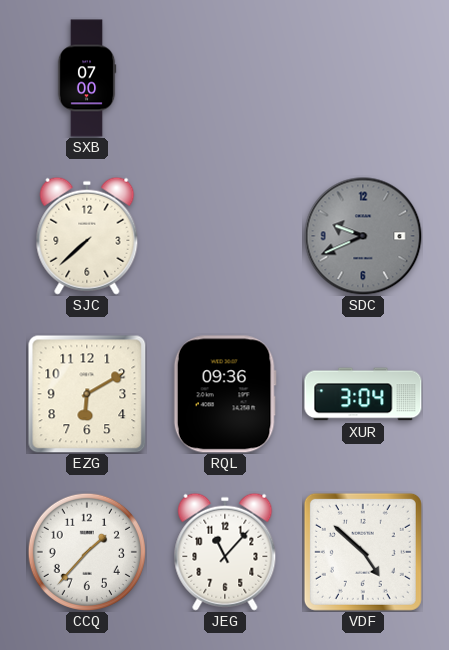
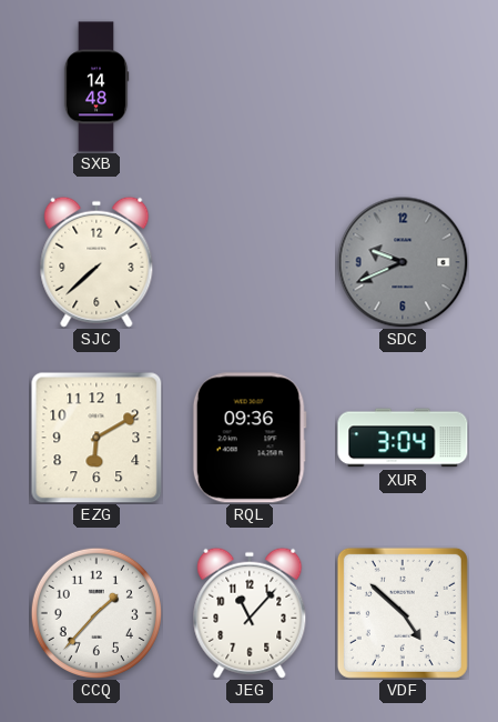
SXB: 07:00 -> 14:48 (96, 87)
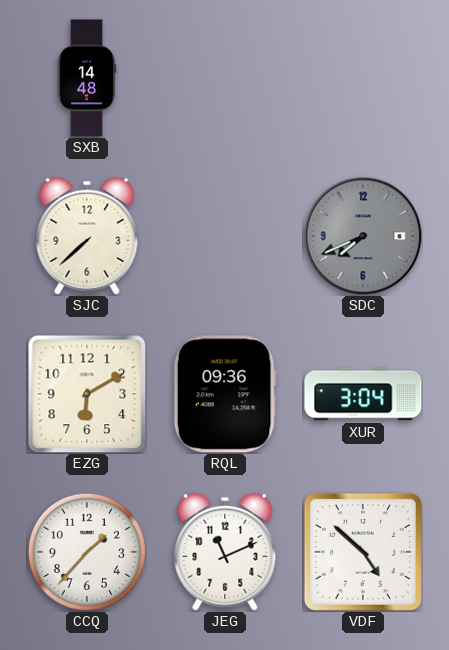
SDC: 9:41 -> 7:41 (363, 236)
JEG: 11:07 -> 11:11 (225, 552)
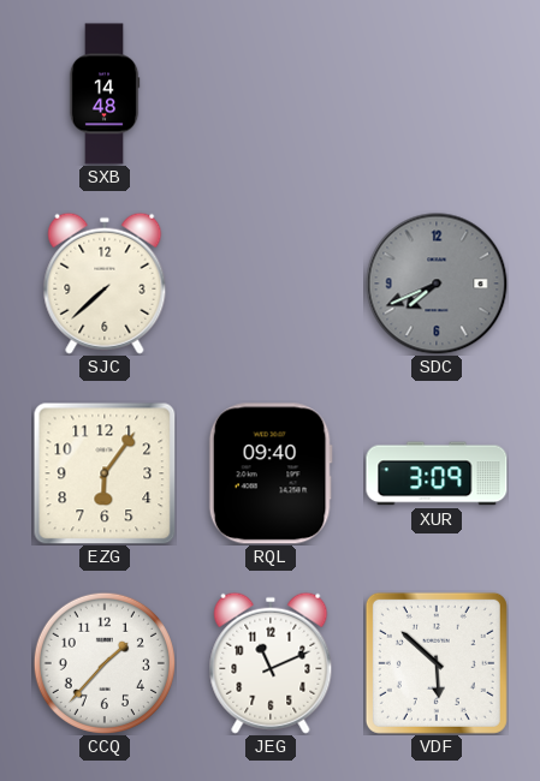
EZG: 6:10 -> 6:06 (105, 473)
RQL: 09:36 -> 09:40 (271, 473)
XUR: 3:04 -> 3:09 (437, 473)
VDF: 4:52 -> 5:52 (437, 663)
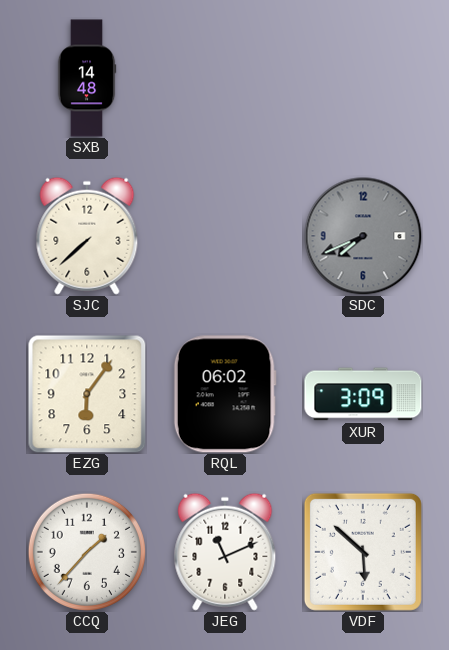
RQL: 09:40 -> 06:02 (225, 394)
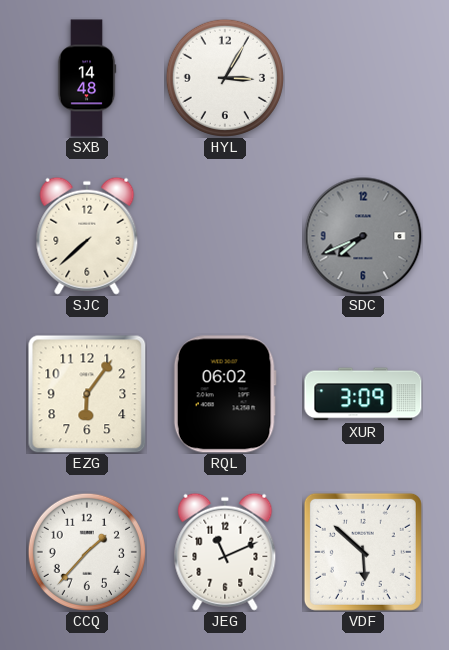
HYL: none -> 3:05 (225, 78)
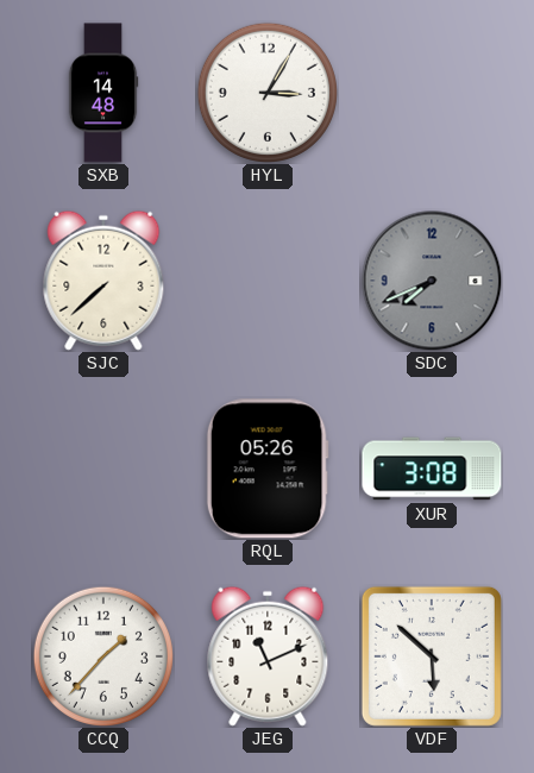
EZG: 6:06 -> none (87, 394)
RQL: 06:02 -> 05:26 (268, 469)
XUR: 3:09 -> 3:08 (432, 469)
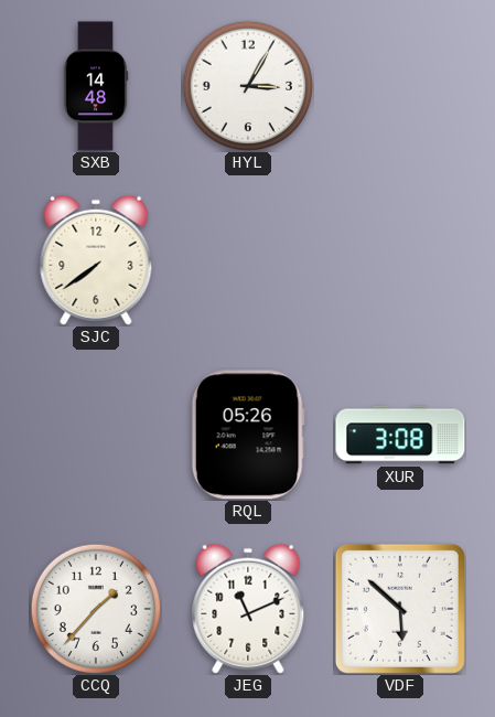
SJC: 7:38 -> 7:39 (96, 260)
SDC: 7:41 -> none (432, 281)
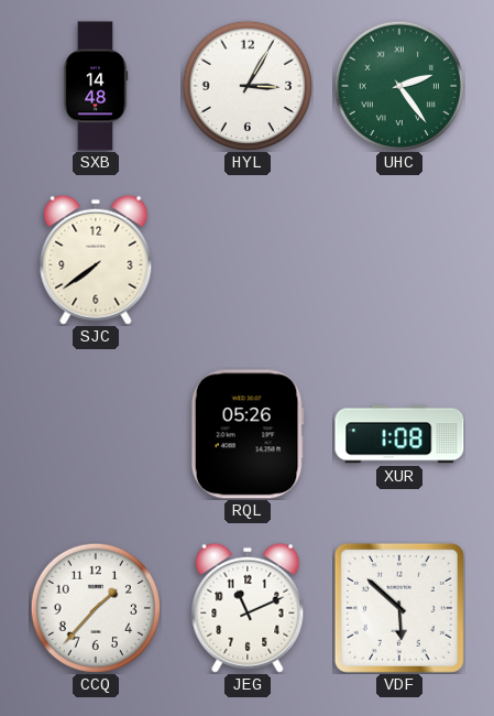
UHC: none -> 2:24 (399, 86)
XUR: 3:08 -> 1:08 (399, 434)
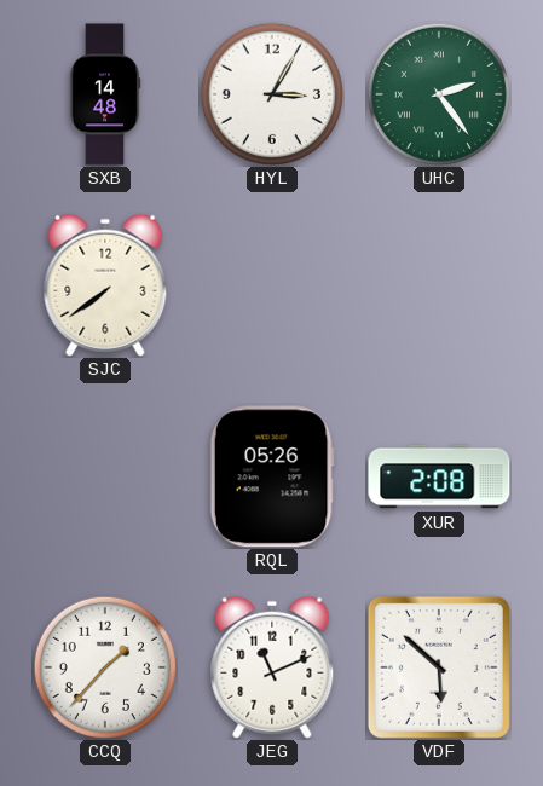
XUR: 1:08 -> 2:08 (439, 476)
